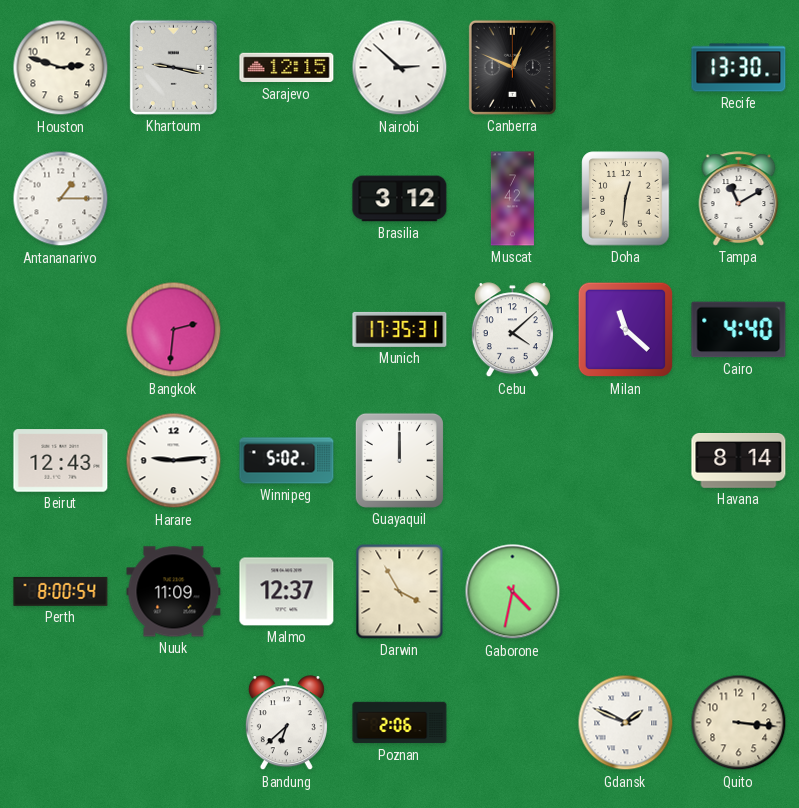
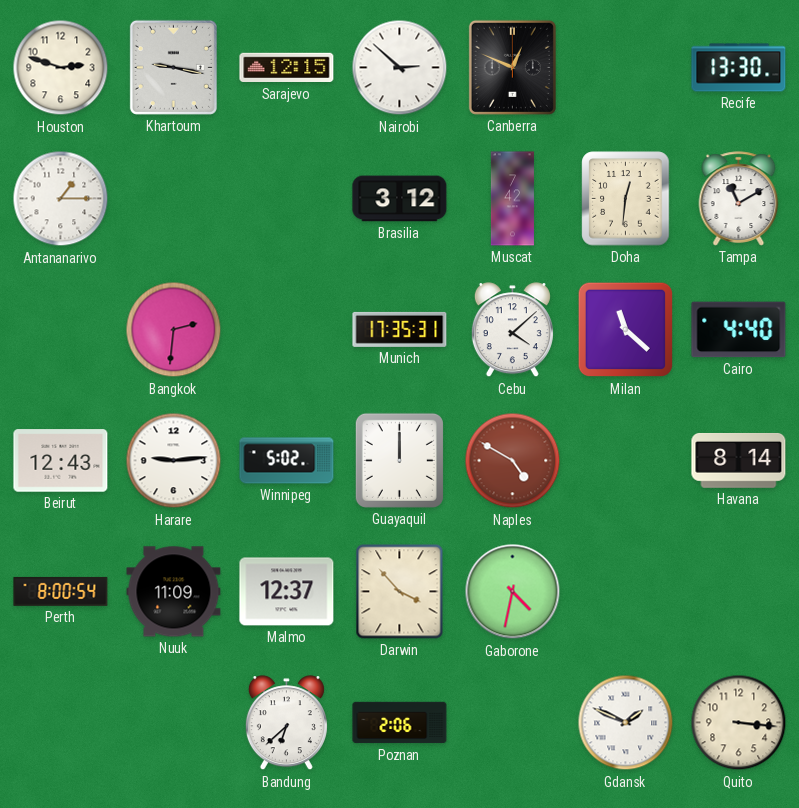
Naples: none -> 4:50 (513, 461)
Darwin: 3:55 -> 3:53 (400, 592)
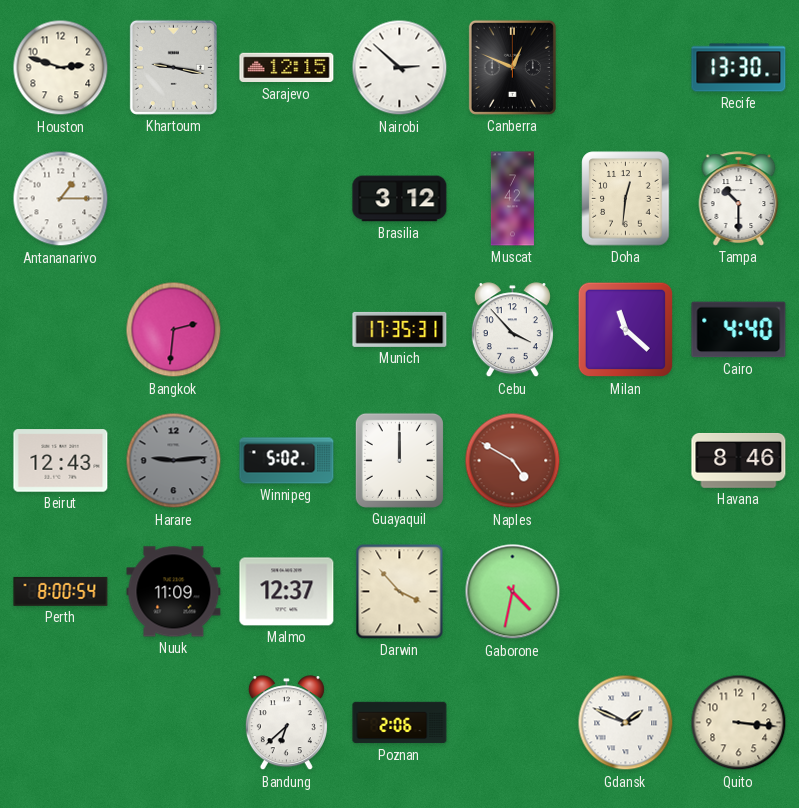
Tampa: 11:10 -> 10:30 (739, 199)
Cebu: 4:08 -> 3:53 (512, 330)
Harare dial: white -> grey (174, 461)
Havana: 8:14 -> 8:46 (739, 460)
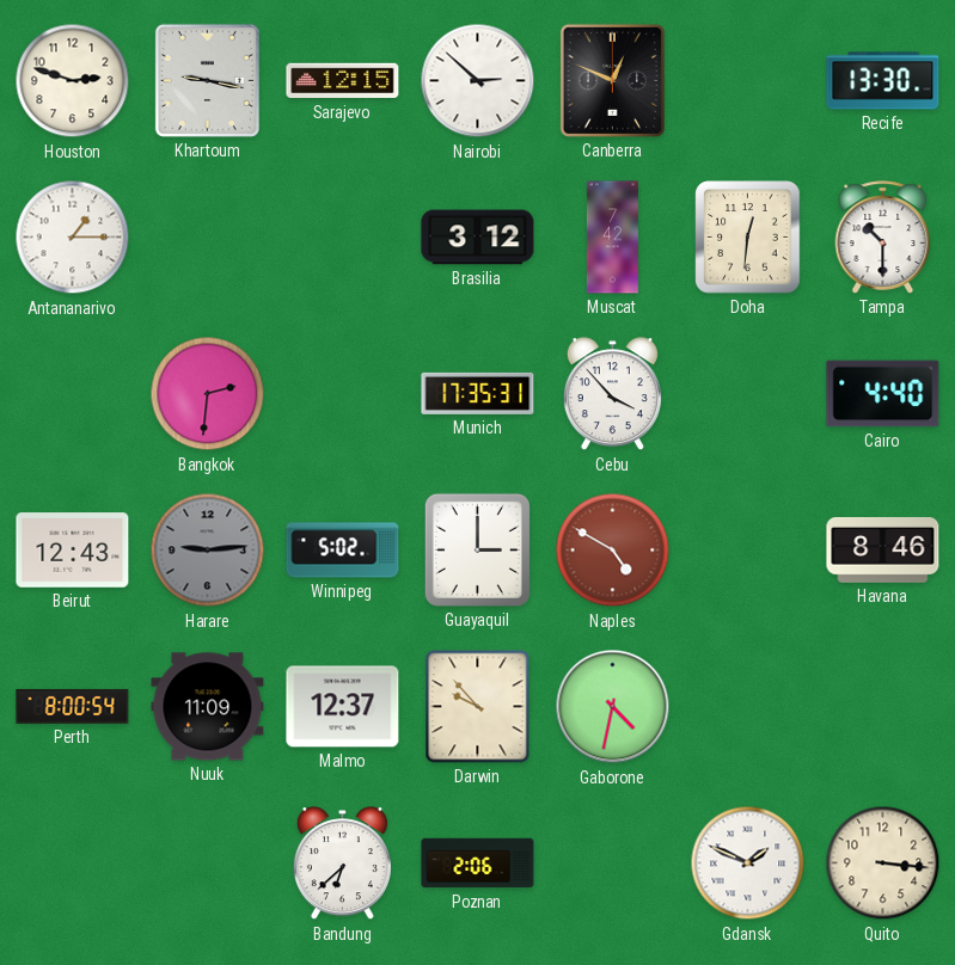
Milan: 11:22 -> none (626, 330)
Guayaquil: 12:00 -> 3:00 (477, 549)
Darwin: 3:53 -> 9:53 (478, 707)
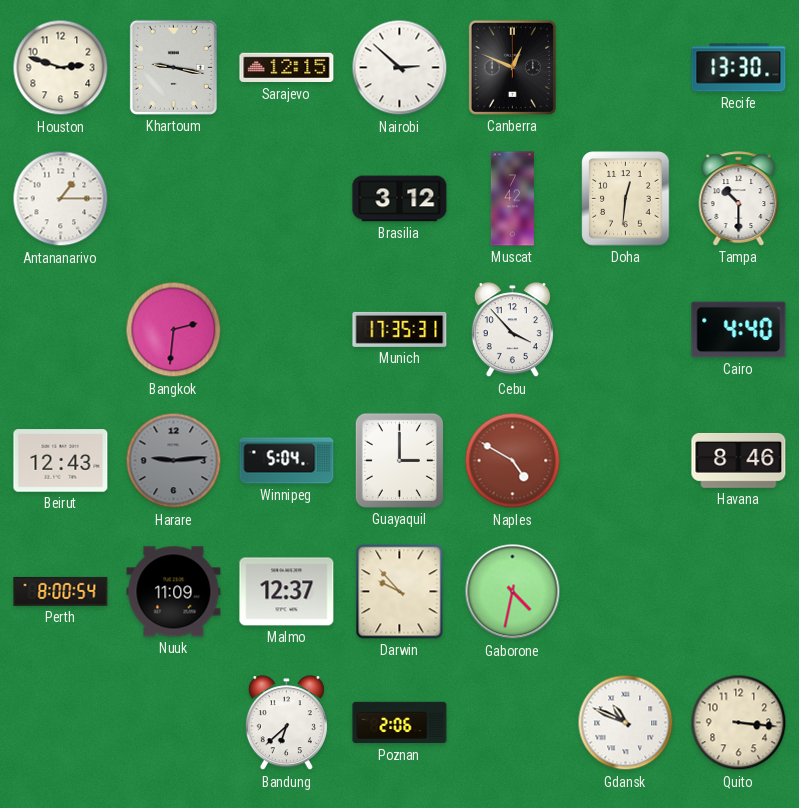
Winnipeg: 5:02 -> 5:04 (287, 461)
Gdansk: 1:49 -> 10:49 (626, 723)
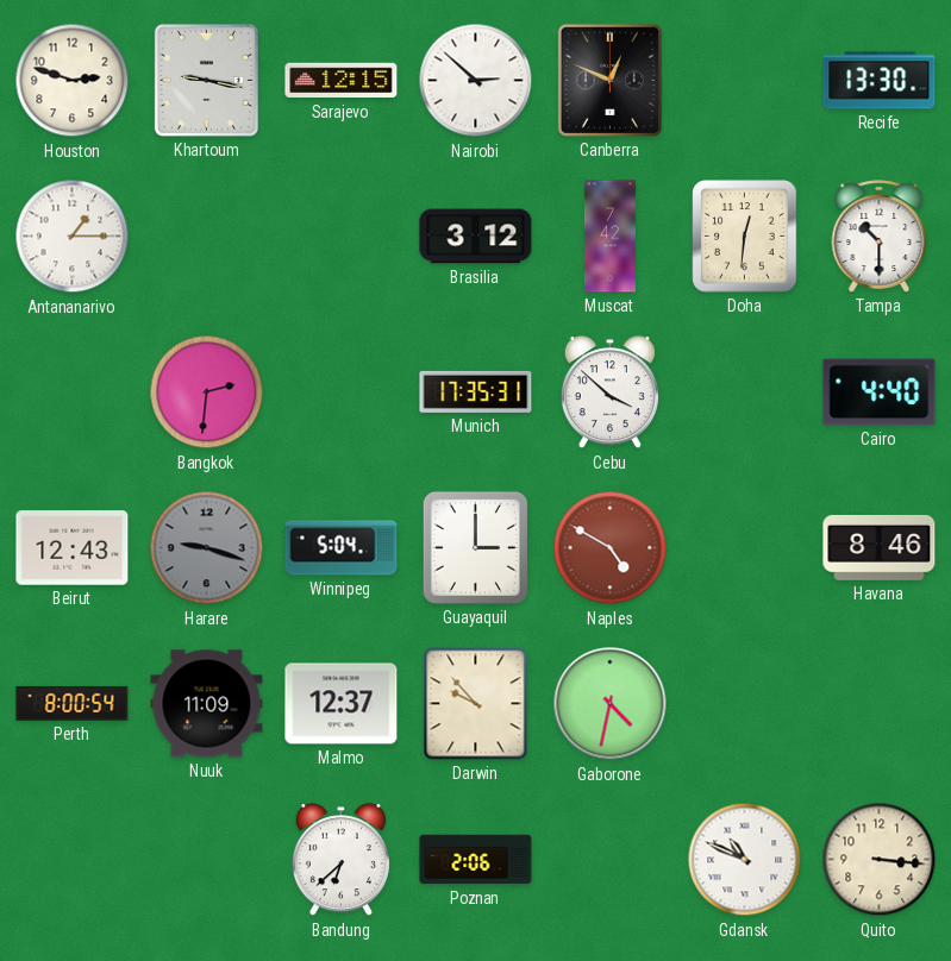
Cebu: 3:53 -> 3:52 (609, 392)
Harare: 9:14 -> 9:18 (207, 548)
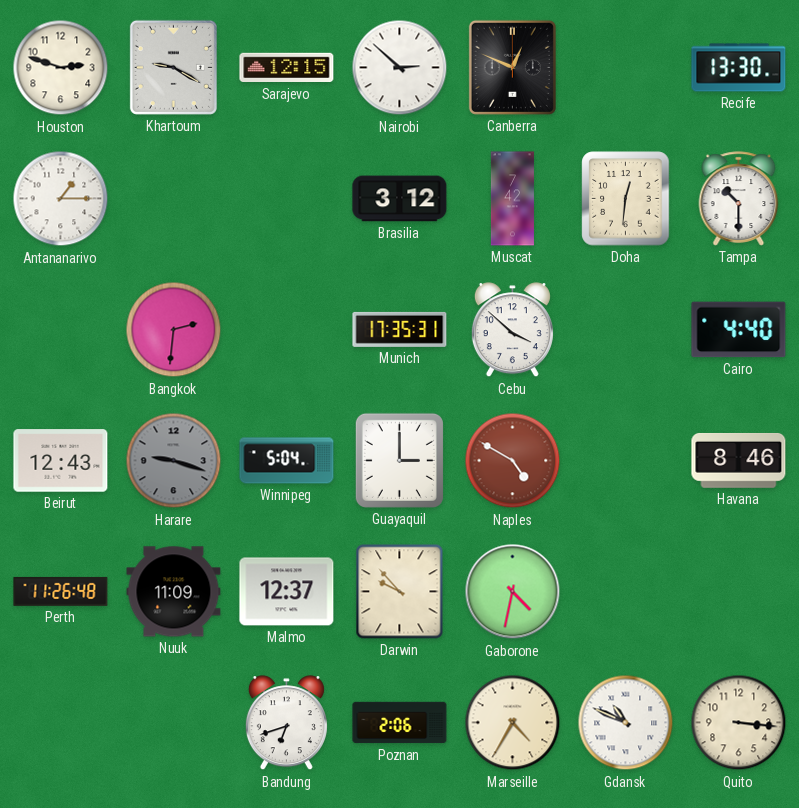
Khartoum: 9:17 -> 9:20 (173, 67)
Perth: 8:00 -> 11:26 (61, 591)
Bandung: 6:38 -> 6:42 (286, 723)
Marseille: none -> 4:35 (513, 723)
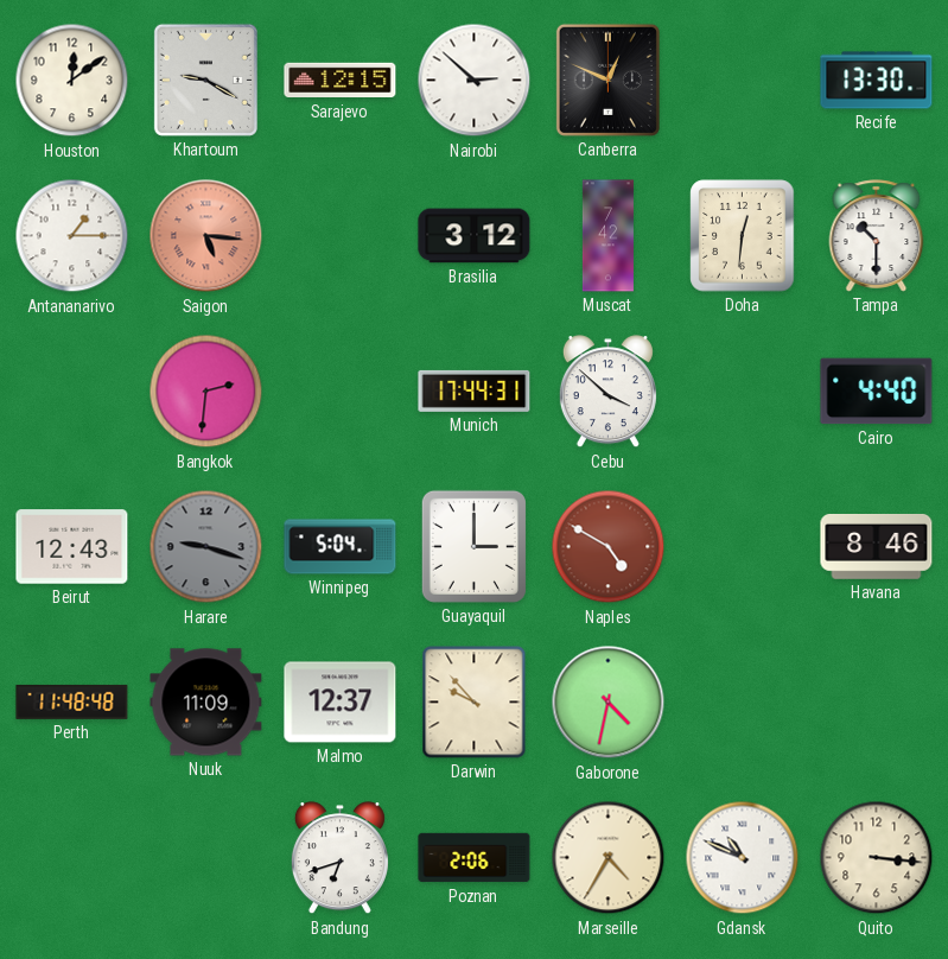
Houston: 2:48 -> 12:09 (72, 81)
Saigon: none -> 5:16 (206, 236)
Munich: 17:35 -> 17:44 (475, 390)
Perth: 11:26 -> 11:48 (72, 701)
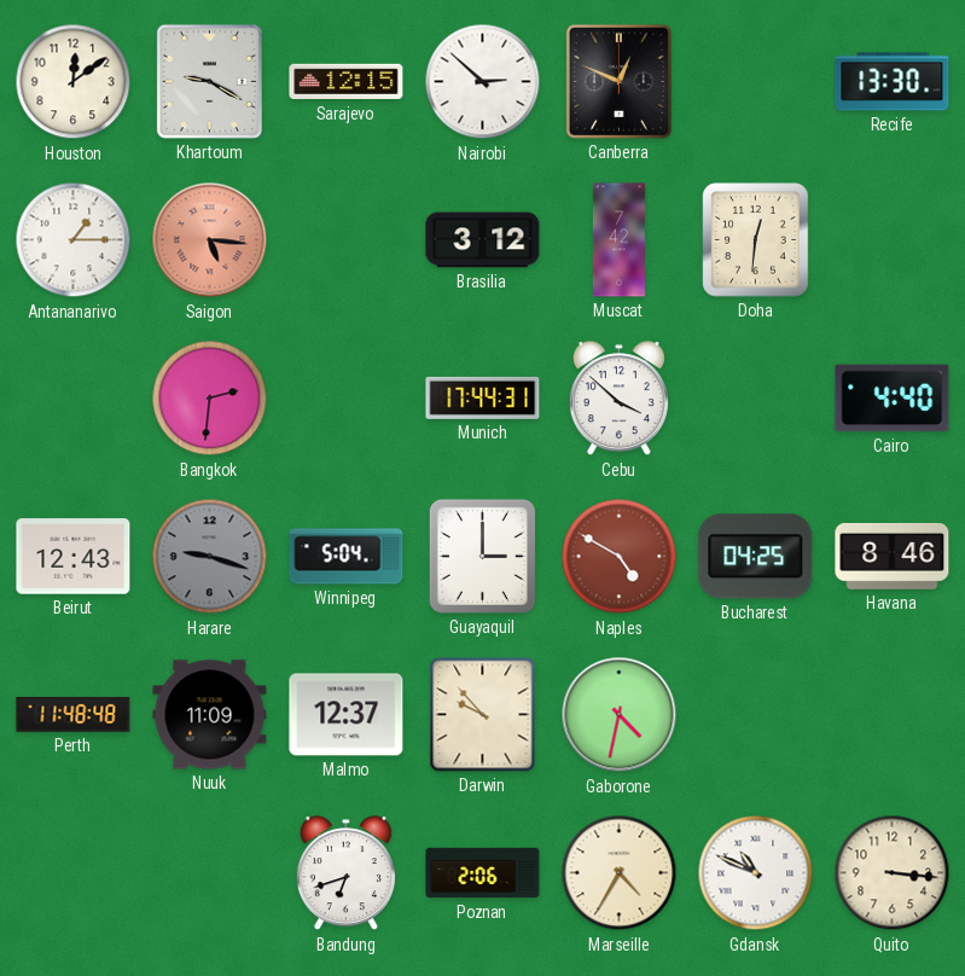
Tampa: 10:30 -> none (877, 236)
Bucharest: none -> 04:25 (756, 557)
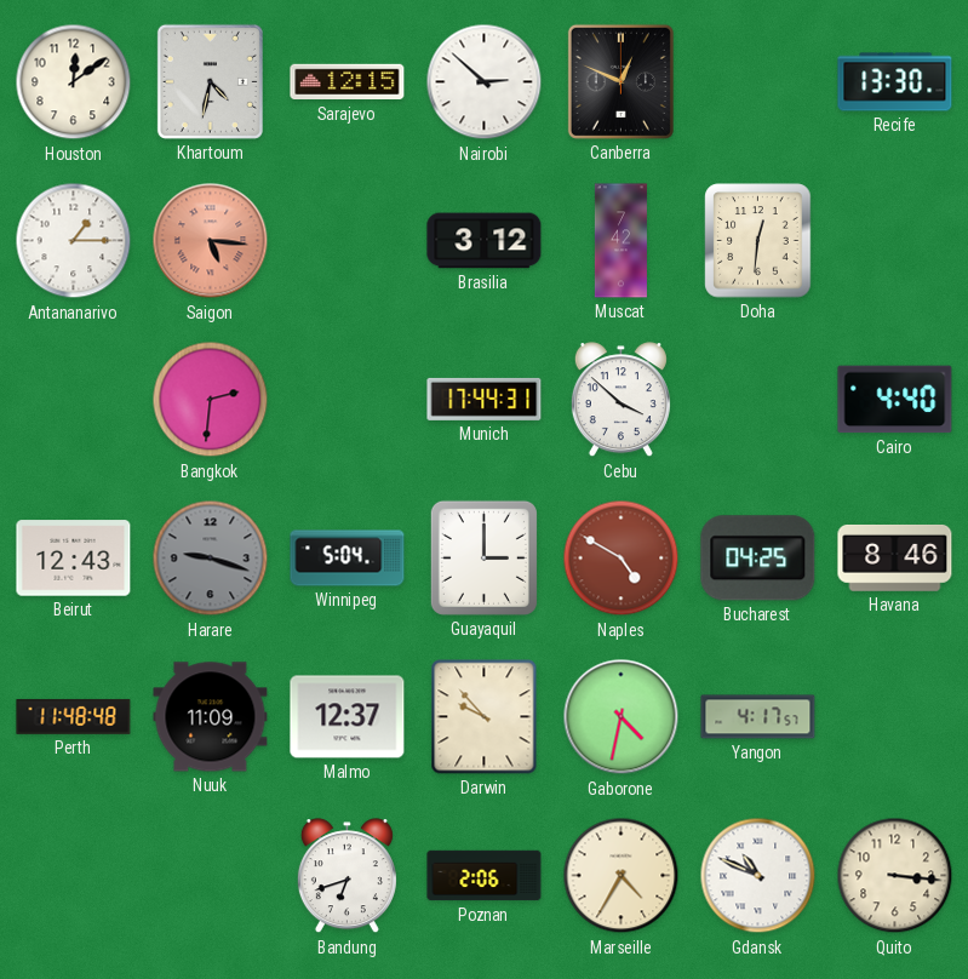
Khartoum: 9:20 -> 4:32 (210, 81)
Yangon: none -> 4:17 (758, 717)
